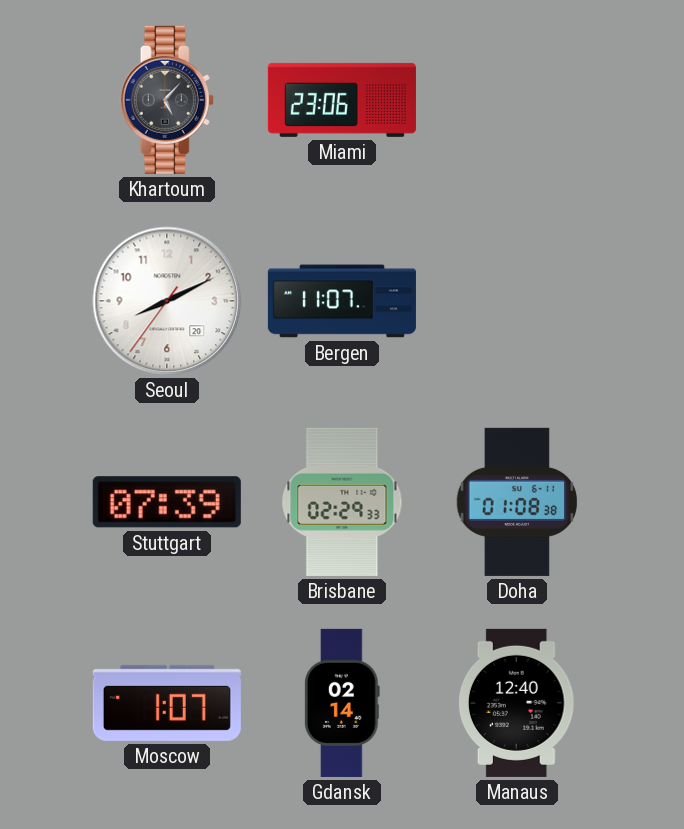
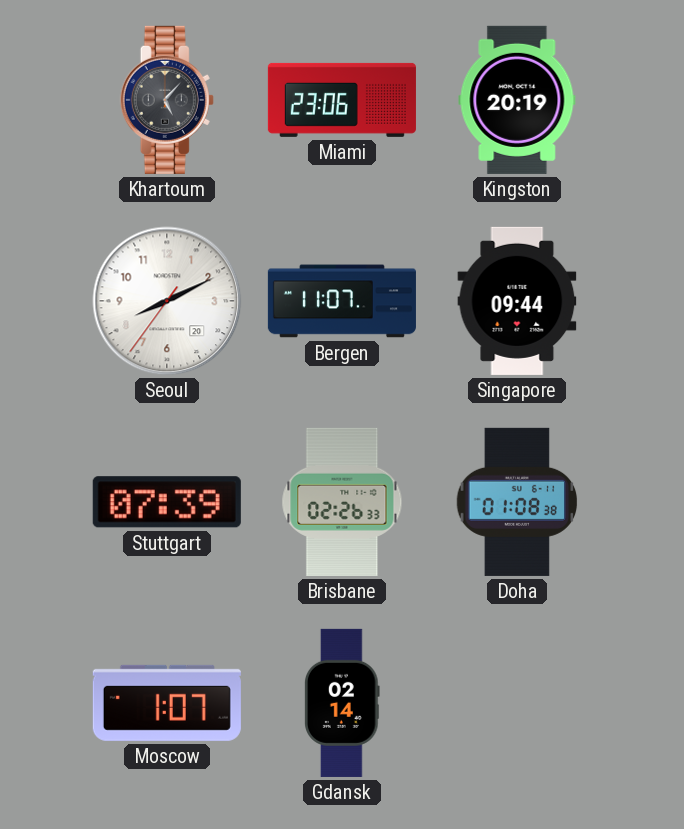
Kingston: none -> 20:19 (517, 100)
Singapore: none -> 09:44 (517, 301)
Brisbane: 02:29 -> 02:26 (342, 502)
Manaus: 12:40 -> none (517, 703)
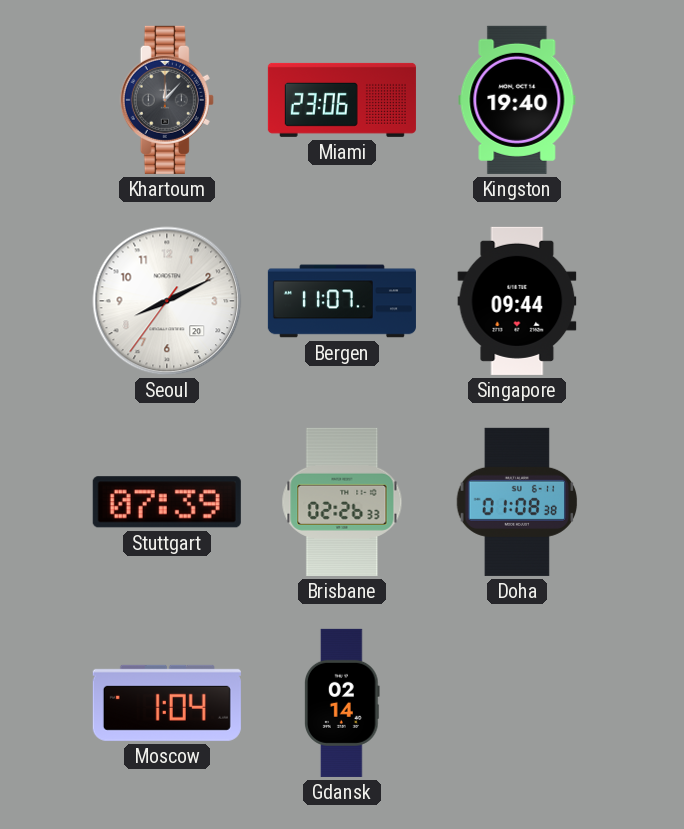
Khartoum: 5:07 -> 12:07 (167, 100)
Kingston: 20:19 -> 19:40 (517, 100)
Moscow: 1:07 -> 1:04 (167, 703)
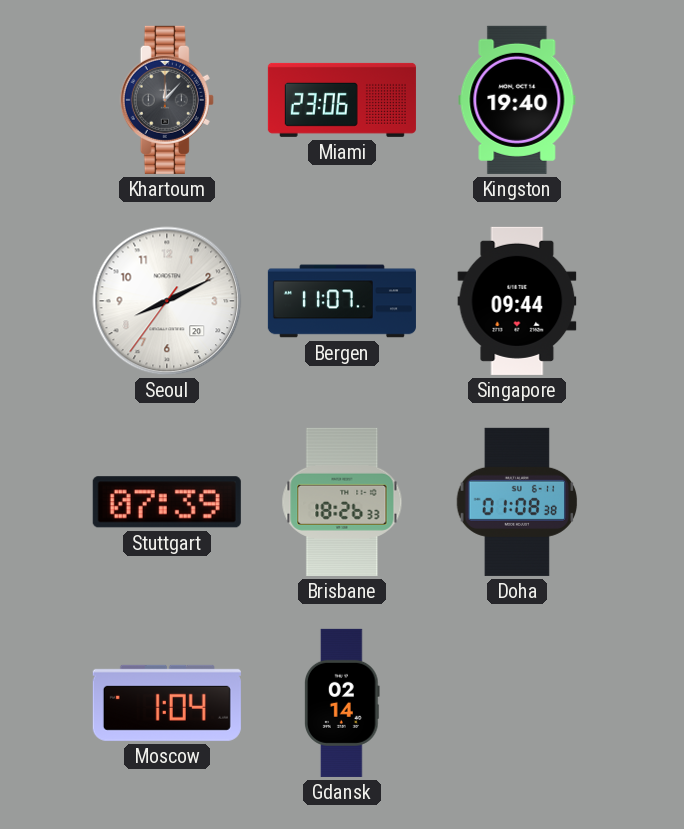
Brisbane: 02:26 -> 18:26 (342, 502)
